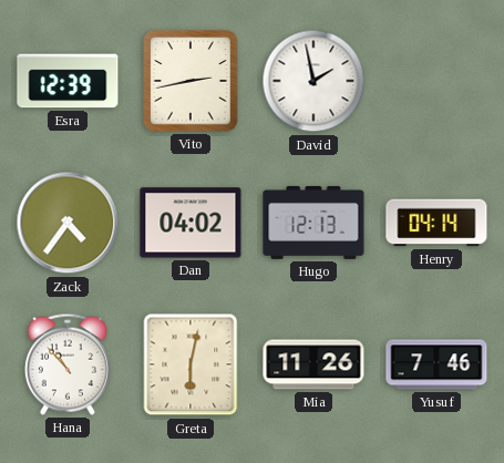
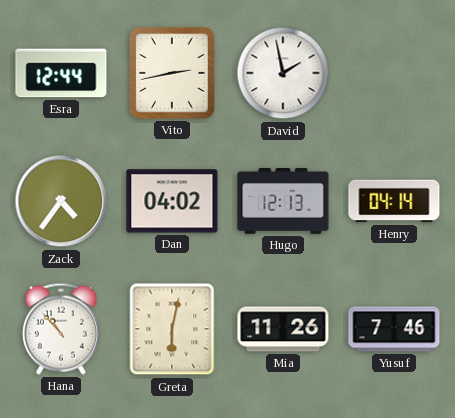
Esra: 12:39 -> 12:44 (61, 73)
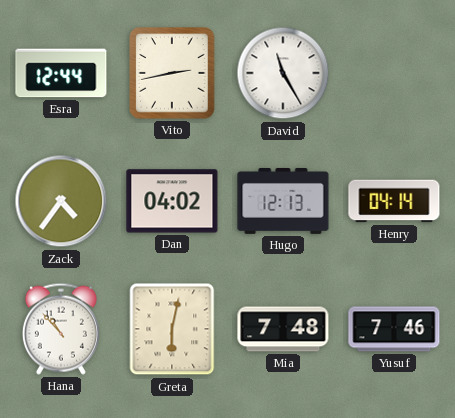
David: 1:58 -> 11:25 (283, 73)
Mia: 11:26 -> 7:48 (283, 329)
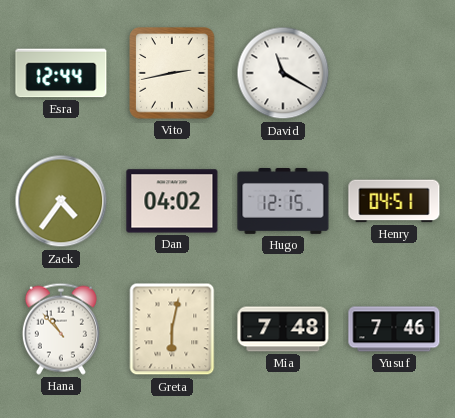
David: 11:25 -> 11:20 (283, 73)
Hugo: 12:13 -> 12:15 (283, 202)
Henry: 04:14 -> 04:51 (394, 201)
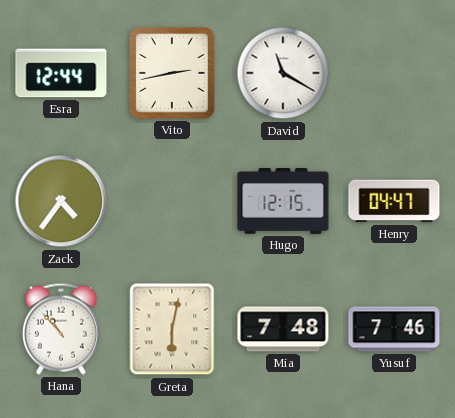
Dan: 04:02 -> none (172, 201)
Henry: 04:51 -> 04:47 (394, 201)
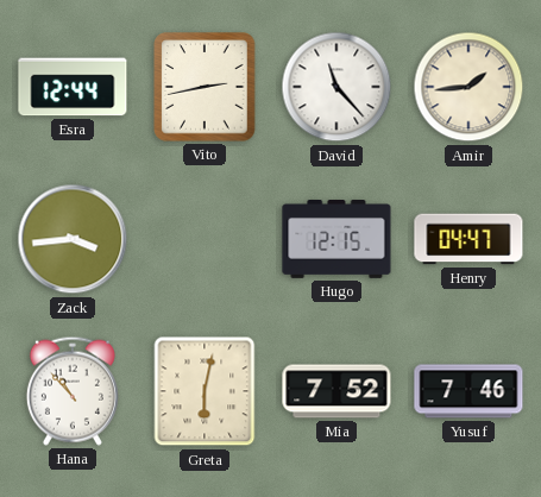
David: 11:20 -> 11:23 (336, 87)
Amir: none -> 1:44 (468, 87)
Zack: 4:36 -> 3:44 (73, 239)
Mia: 7:48 -> 7:52 (336, 391)
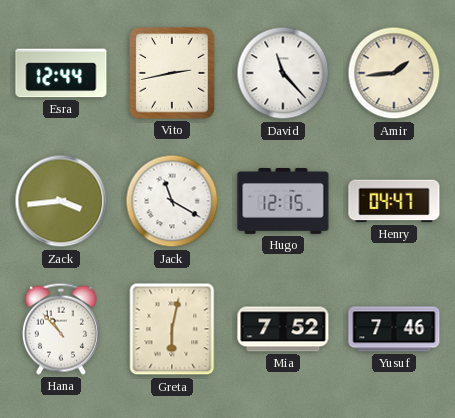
Jack: none -> 11:20 (172, 201)
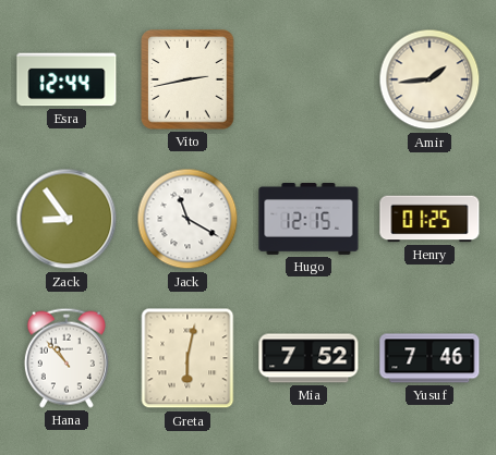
David: 11:23 -> none (283, 73)
Zack: 3:44 -> 8:54 (66, 219)
Henry: 04:47 -> 01:25 (430, 219)
